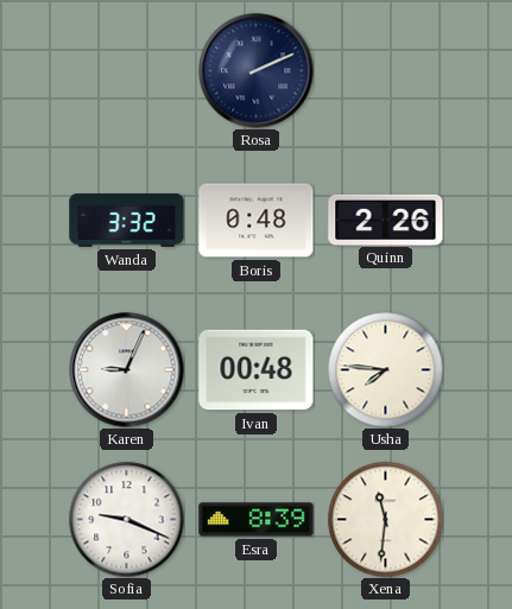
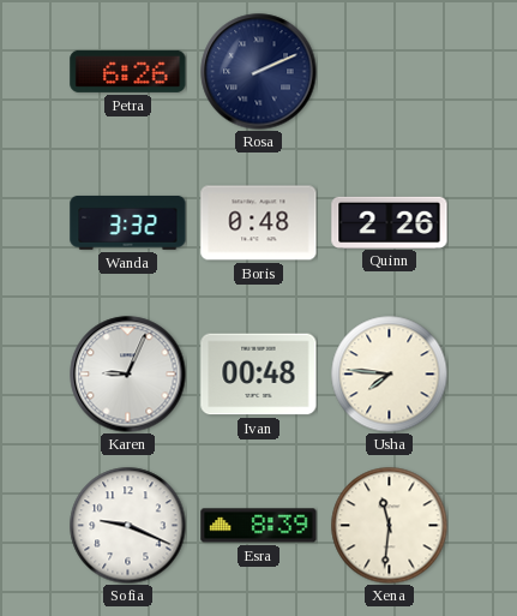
Petra: none -> 6:26 (128, 71)
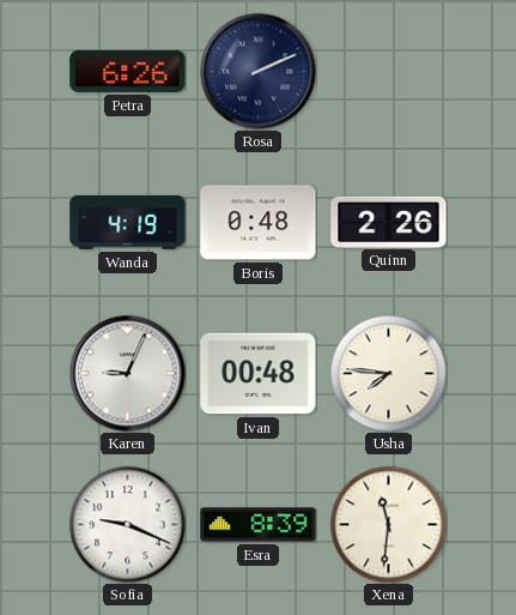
Wanda: 3:32 -> 4:19 (128, 222)
